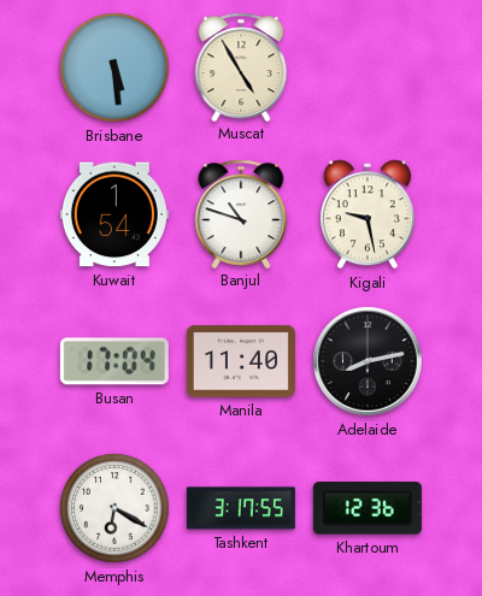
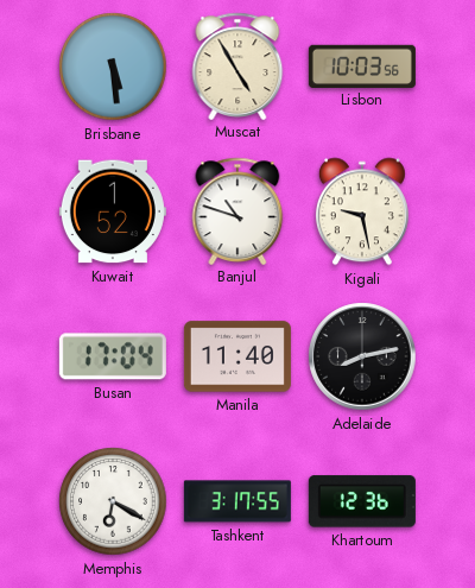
Lisbon: none -> 10:03 (362, 65)
Kuwait: 1:54 -> 1:52 (113, 211)
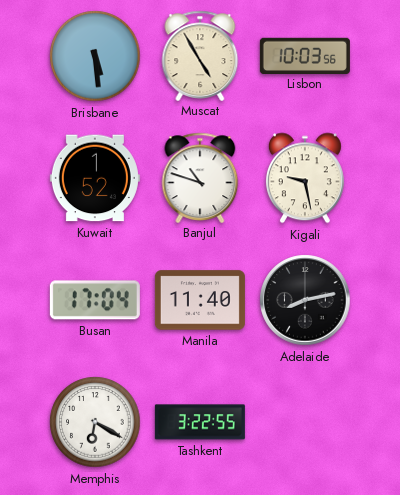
Tashkent: 3:17 -> 3:22 (200, 422)
Khartoum: 12:36 -> none (362, 501)
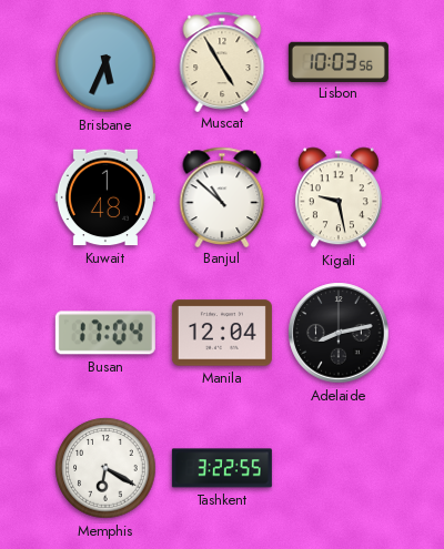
Brisbane: 5:29 -> 5:34 (105, 62)
Kuwait: 1:52 -> 1:48 (105, 197)
Banjul: 10:48 -> 10:52 (222, 196)
Manila: 11:40 -> 12:04 (222, 333)
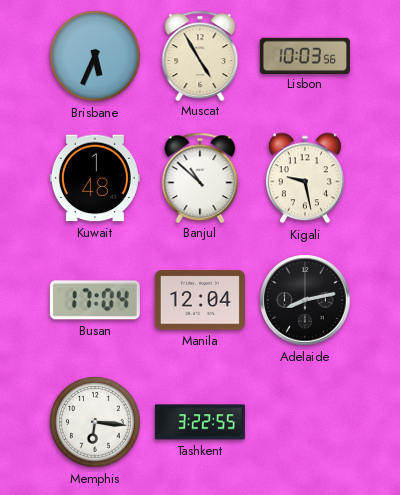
Memphis: 6:20 -> 6:16 (95, 422)
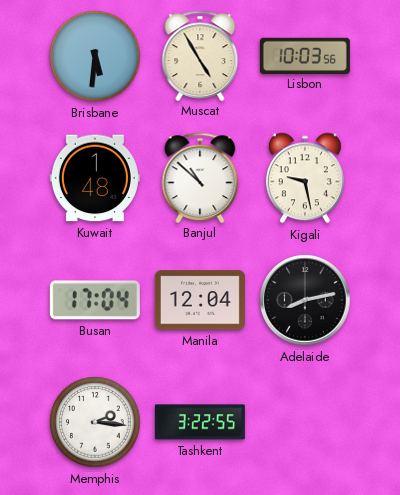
Brisbane: 5:34 -> 5:31 (95, 56)
Memphis: 6:16 -> 2:16 (95, 422)
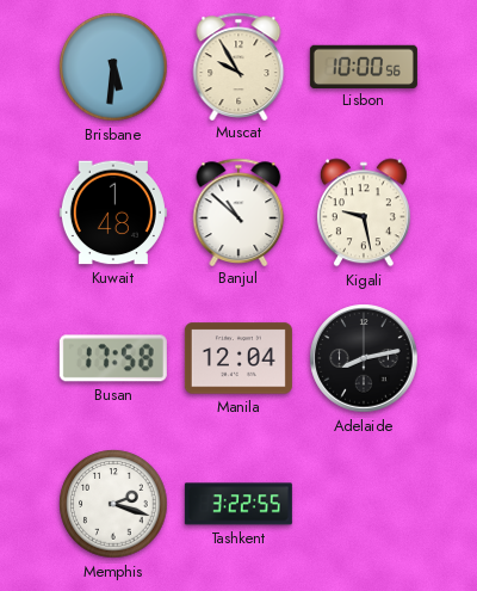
Muscat: 4:55 -> 9:55 (238, 66)
Lisbon: 10:03 -> 10:00 (364, 66)
Busan: 17:04 -> 17:58 (113, 358)
Memphis: 2:16 -> 2:18 (113, 504)
